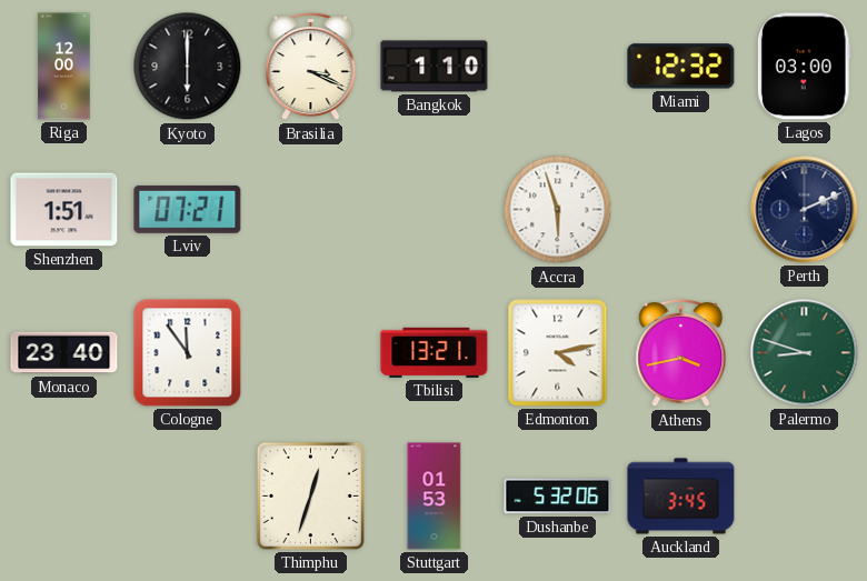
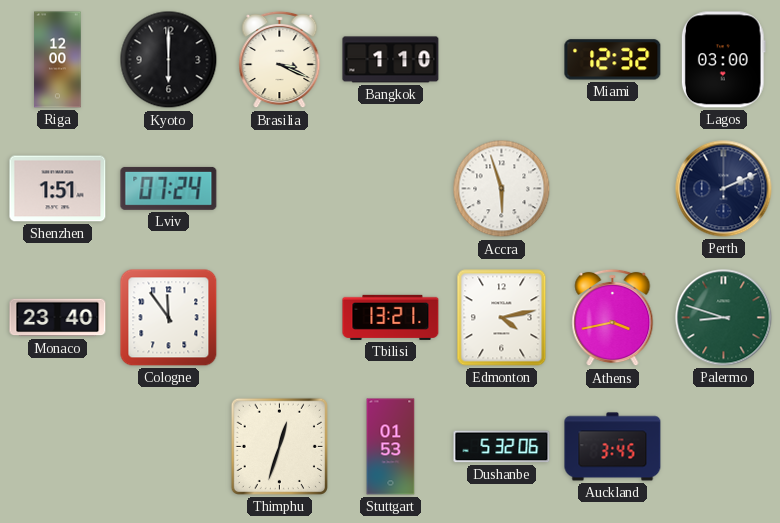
Lviv: 07:21 -> 07:24 (169, 188)
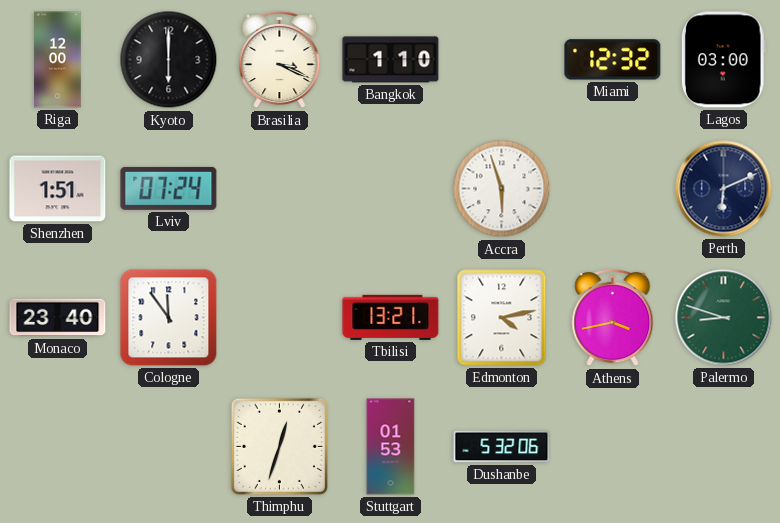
Perth: 2:11 -> 6:11 (724, 189)
Auckland: 3:45 -> none (613, 447)
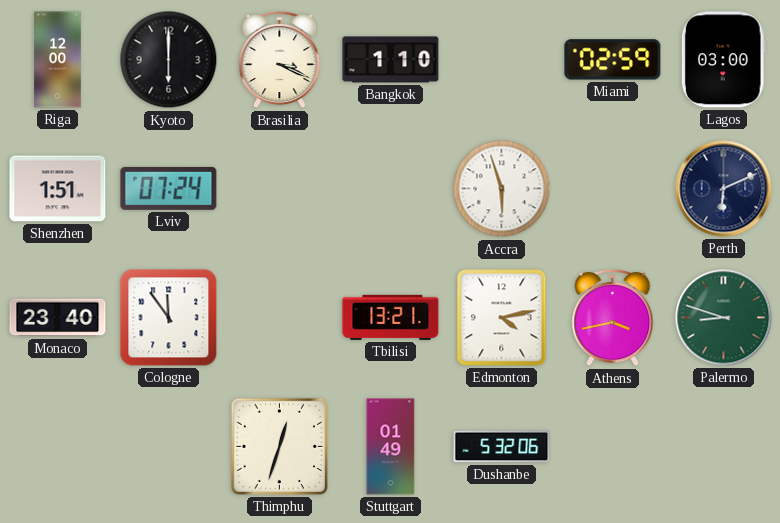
Miami: 12:32 -> 02:59 (613, 60)
Stuttgart: 01:53 -> 01:49 (391, 447)
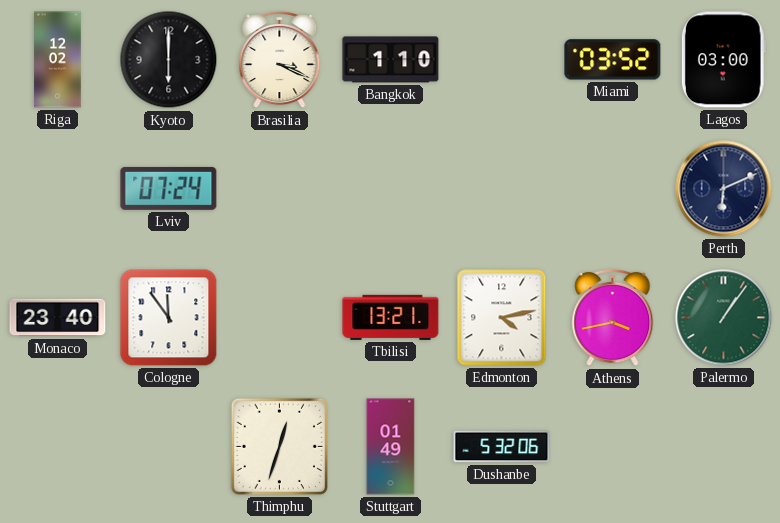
Riga: 12:00 -> 12:02 (58, 60)
Miami: 02:59 -> 03:52 (613, 60)
Shenzhen: 1:51 -> none (58, 189)
Accra: 5:57 -> none (502, 189)
Palermo: 8:48 -> 1:06 (724, 318)
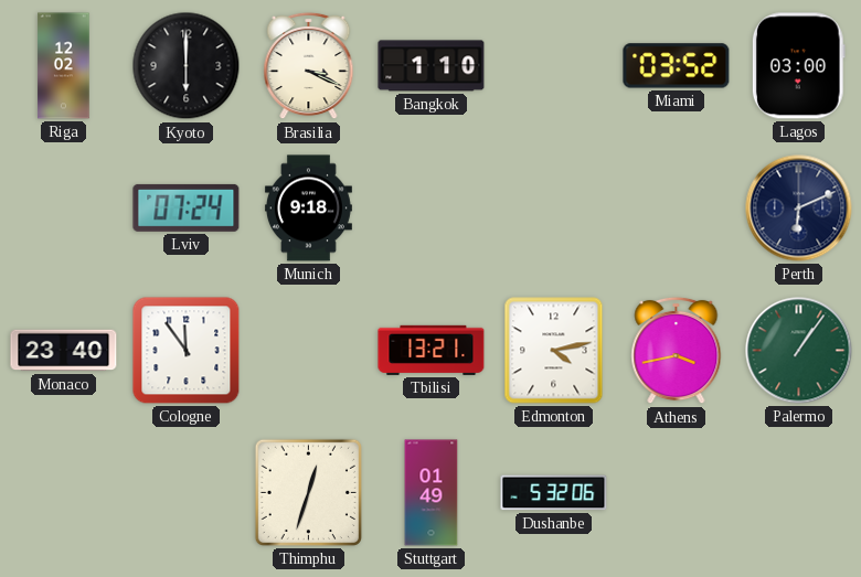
Munich: none -> 9:18 (308, 209)
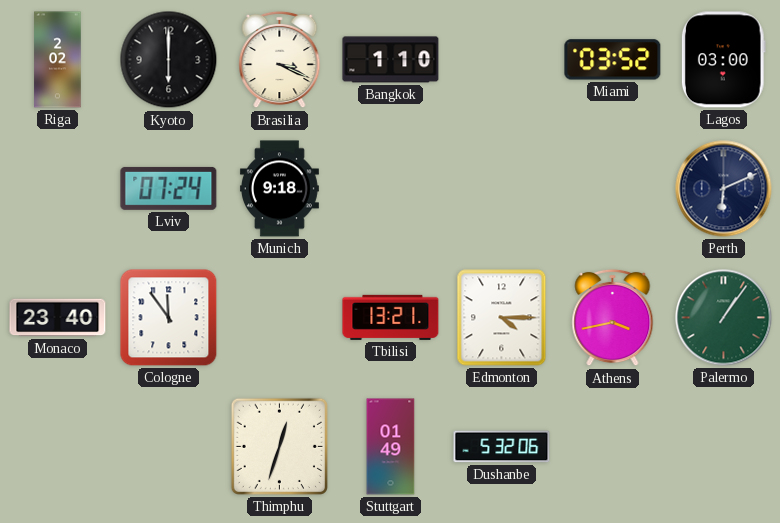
Riga: 12:02 -> 2:02 (58, 60)
Edmonton: 4:13 -> 4:15 (502, 318)
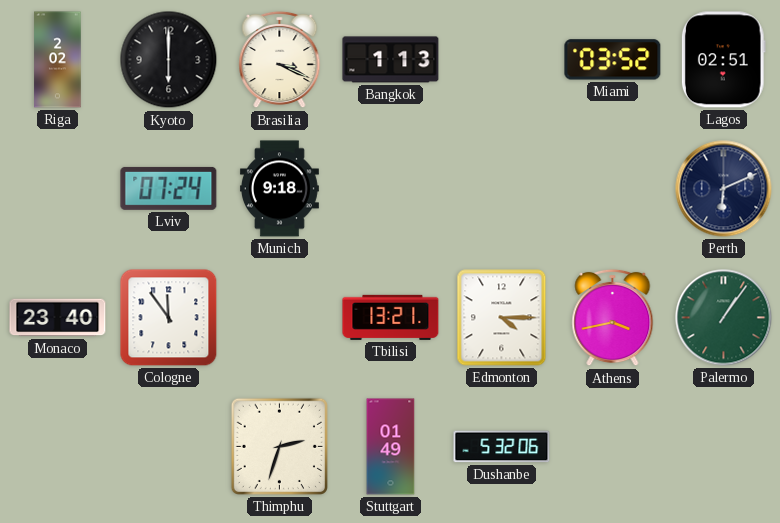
Bangkok: 1:10 -> 1:13 (391, 60)
Lagos: 03:00 -> 02:51 (723, 60)
Thimphu: 12:33 -> 2:33 (279, 446)
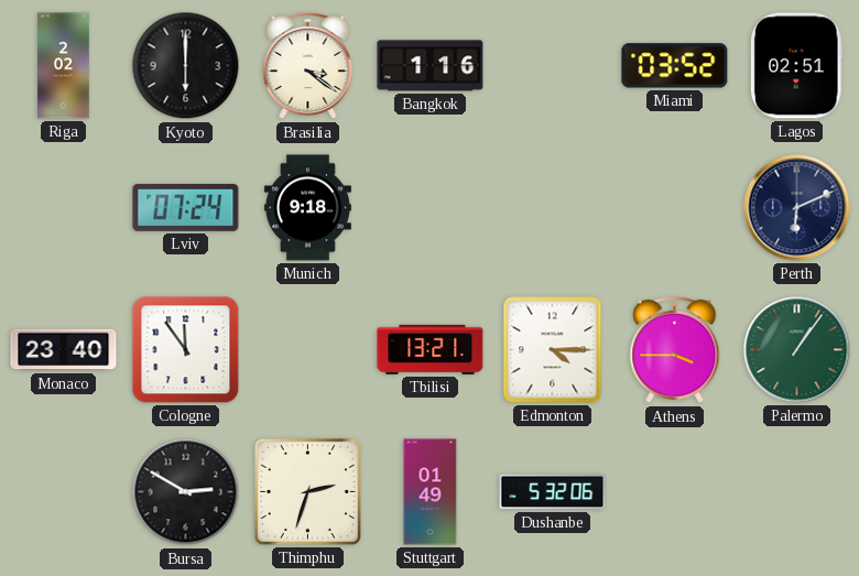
Brasilia: 3:19 -> 3:21 (308, 66)
Bangkok: 1:13 -> 1:16 (431, 66)
Athens: 3:43 -> 3:45 (675, 350)
Bursa: none -> 2:50 (186, 492)
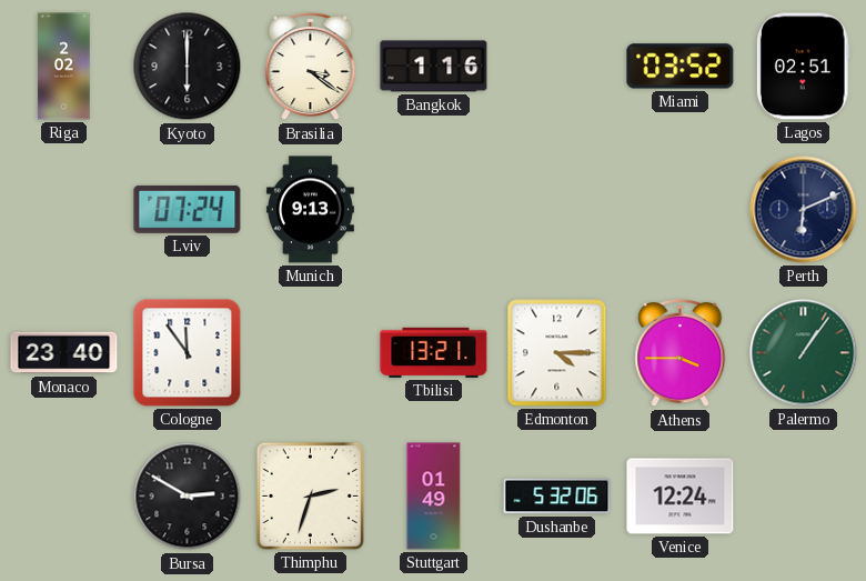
Munich: 9:18 -> 9:13 (310, 210)
Venice: none -> 12:24 (681, 497)
